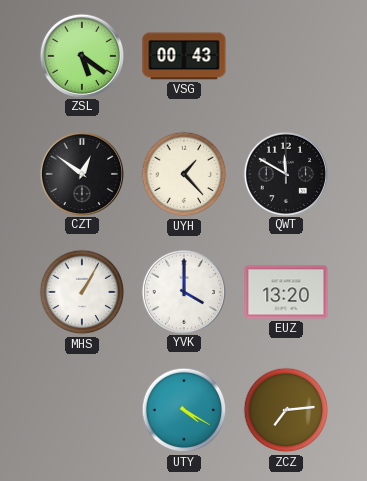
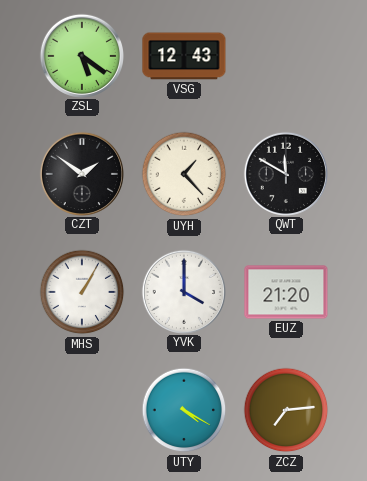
VSG: 00:43 -> 12:43 (184, 56)
CZT: 12:51 -> 1:51 (81, 173)
EUZ: 13:20 -> 21:20 (286, 292)
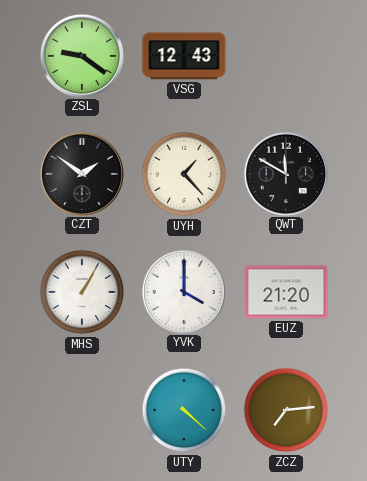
ZSL: 5:21 -> 9:21 (81, 55)
UTY: 4:20 -> 4:22 (184, 410)
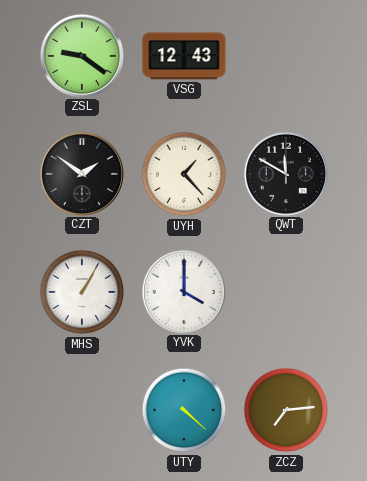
EUZ: 21:20 -> none (286, 292)
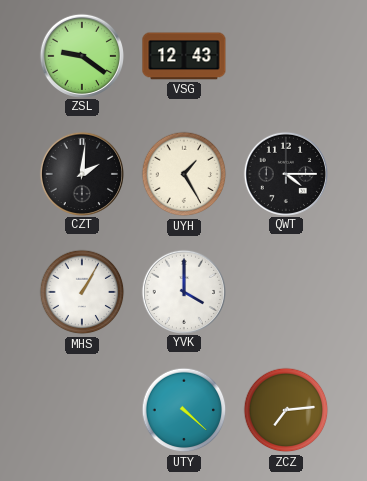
CZT: 1:51 -> 2:01 (81, 173)
UYH: 1:23 -> 1:25 (184, 174)
QWT: 11:50 -> 4:15 (285, 173)
